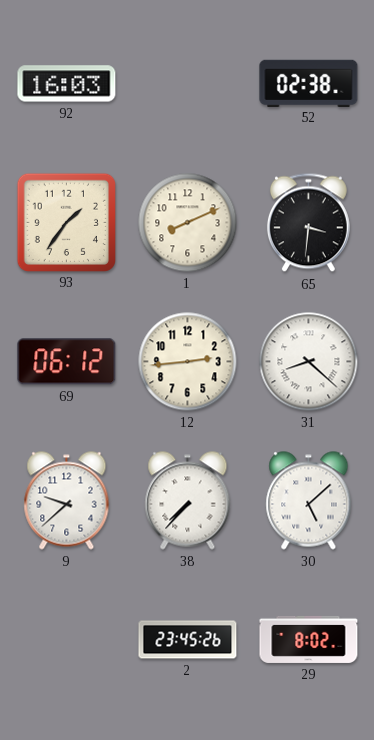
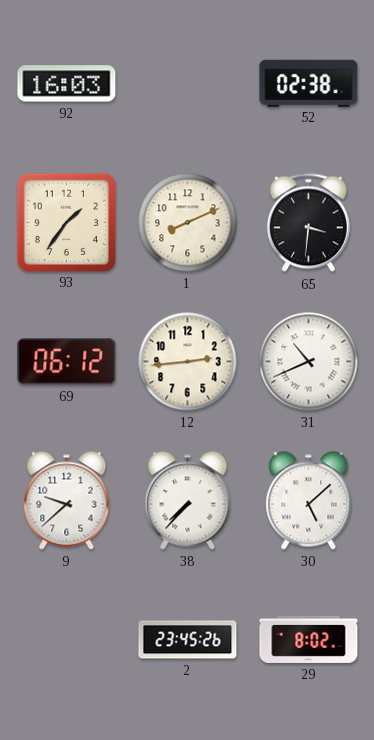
31: 8:22 -> 10:41 (309, 362)
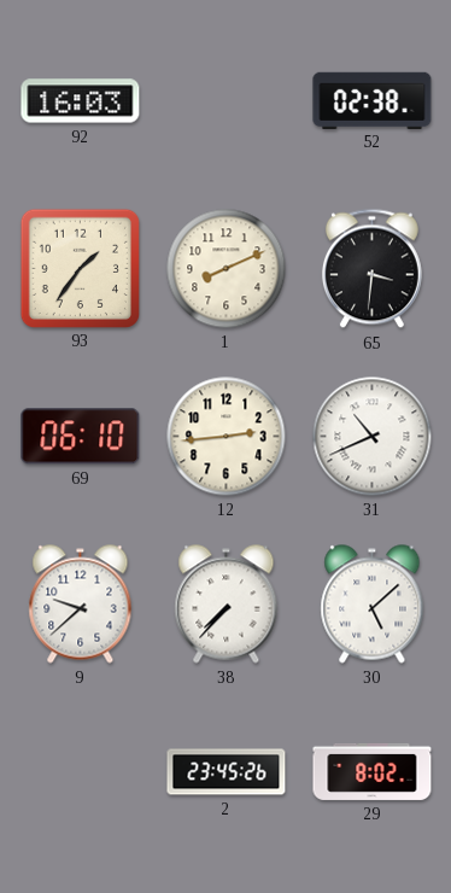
69: 06:12 -> 06:10 (81, 437)
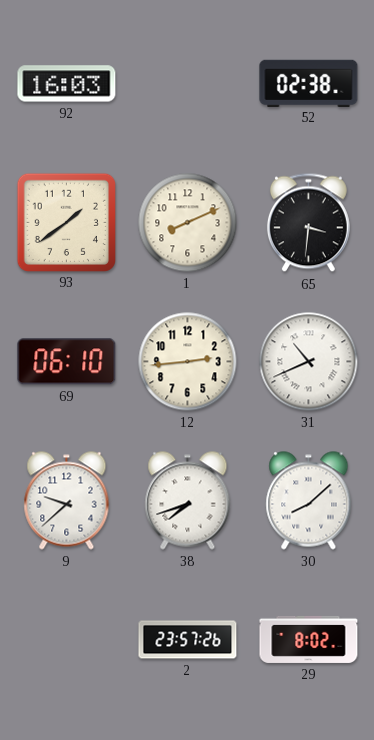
93: 1:36 -> 1:39 (66, 222)
38: 7:37 -> 7:42 (188, 501)
30: 5:08 -> 8:08 (309, 501)
2: 23:45 -> 23:57 (188, 640)
